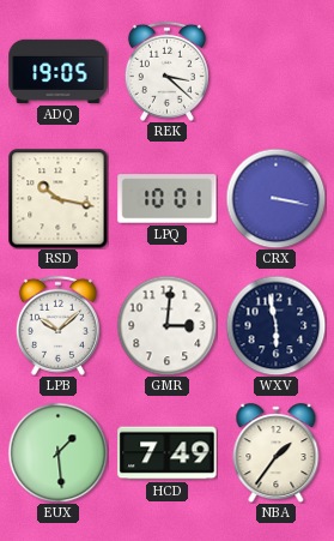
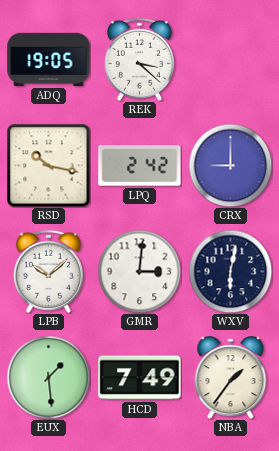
LPQ: 10:01 -> 2:42 (140, 166)
CRX: 3:17 -> 9:00 (230, 165)
WXV: 5:58 -> 6:02 (230, 271)
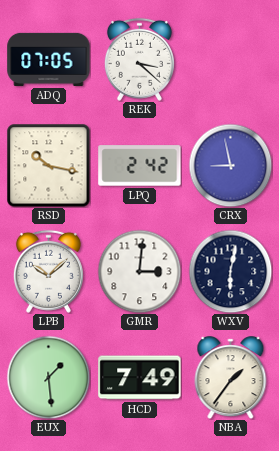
ADQ: 19:05 -> 07:05 (49, 59)
CRX: 9:00 -> 8:58 (230, 165)
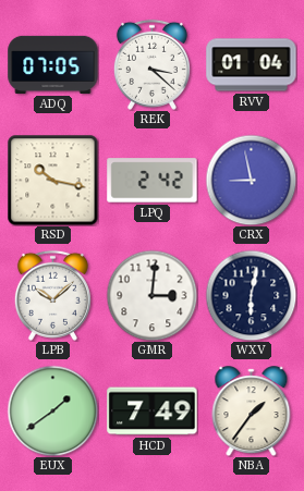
RVV: none -> 01:04 (252, 65)
EUX: 1:29 -> 1:39 (52, 410)
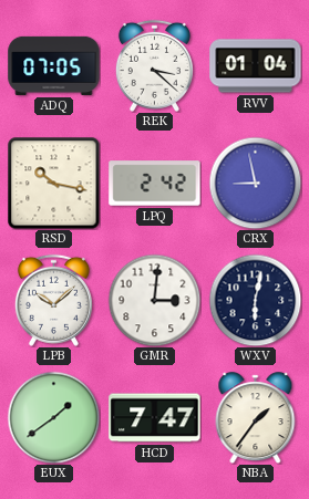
HCD: 7:49 -> 7:47 (155, 418)
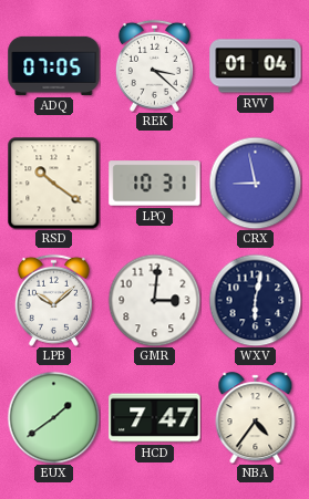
RSD: 10:17 -> 10:21 (53, 183)
LPQ: 2:42 -> 10:31 (155, 184)
NBA: 1:36 -> 4:36 (256, 418)
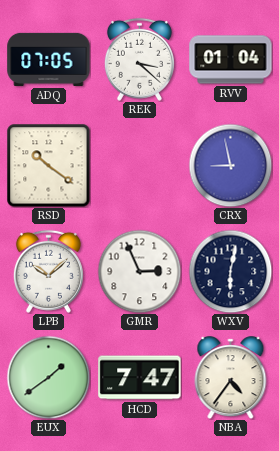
LPQ: 10:31 -> none (155, 184)
GMR: 3:01 -> 2:56 (139, 271)
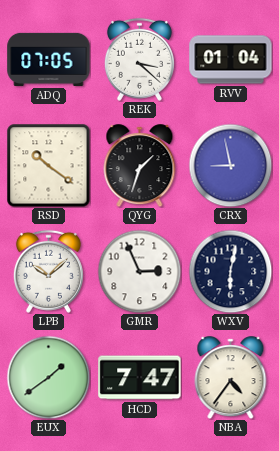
QYG: none -> 1:33 (140, 166)
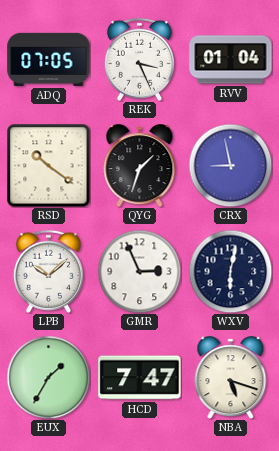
REK: 3:22 -> 3:26 (139, 59)
EUX: 1:39 -> 1:35 (48, 377)
NBA: 4:36 -> 5:18 (231, 378)
